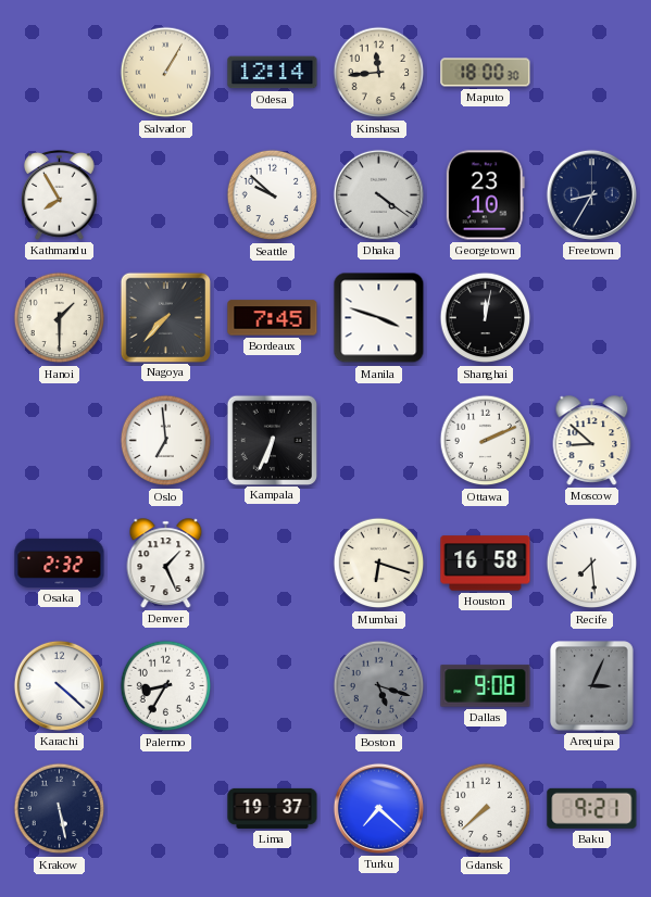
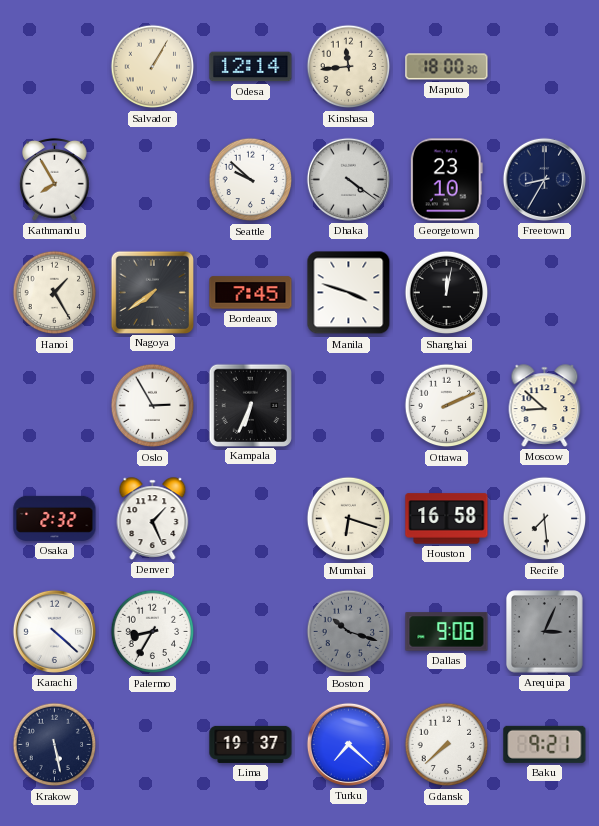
Hanoi: 1:30 -> 1:25 (55, 293)
Nagoya: 7:37 -> 7:39 (152, 292)
Oslo: 6:59 -> 2:55 (153, 406)
Boston: 5:18 -> 10:18 (349, 632)
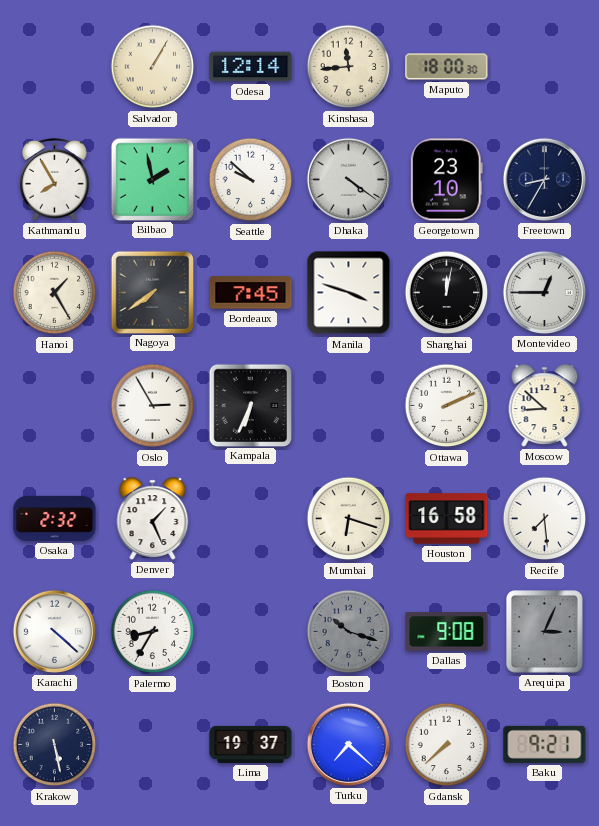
Bilbao: none -> 1:58 (152, 179)
Montevideo: none -> 12:45 (544, 292)
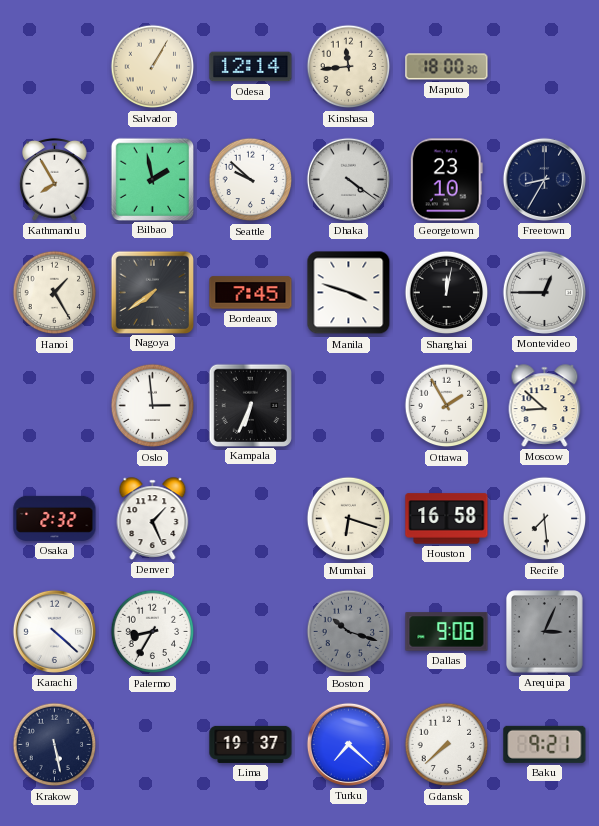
Oslo: 2:55 -> 2:59 (153, 406)
Ottawa: 2:11 -> 1:55 (447, 406)
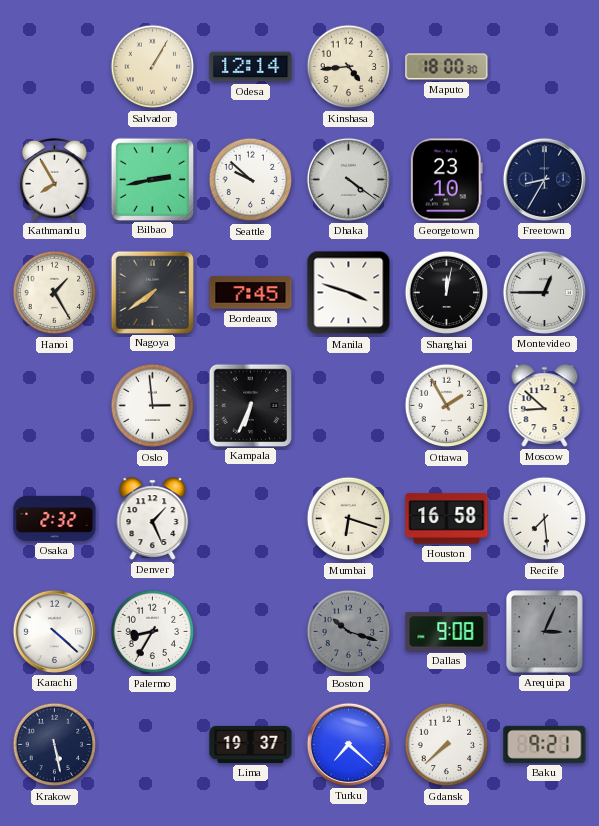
Kinshasa: 11:44 -> 4:44 (349, 67)
Bilbao: 1:58 -> 2:43 (152, 179)
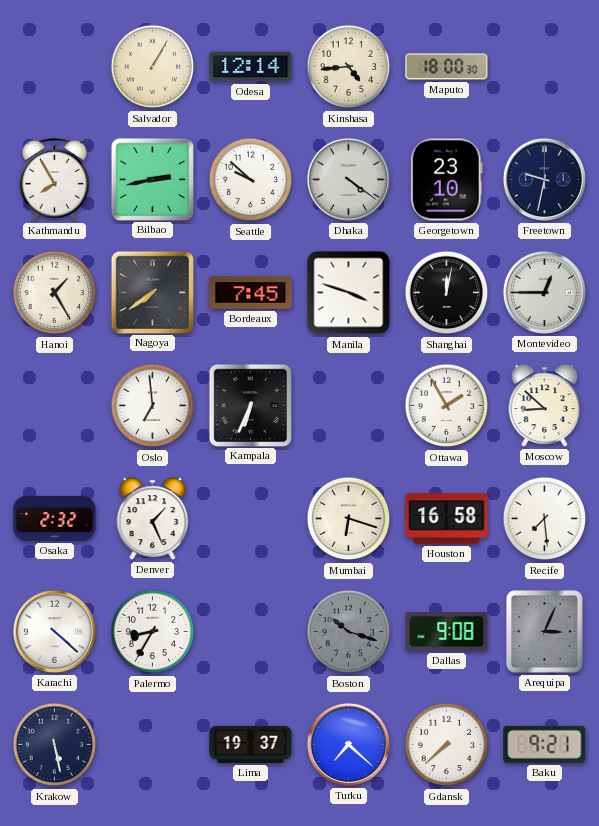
Freetown: 8:35 -> 9:32 (544, 179)
Oslo: 2:59 -> 6:59 (153, 406)
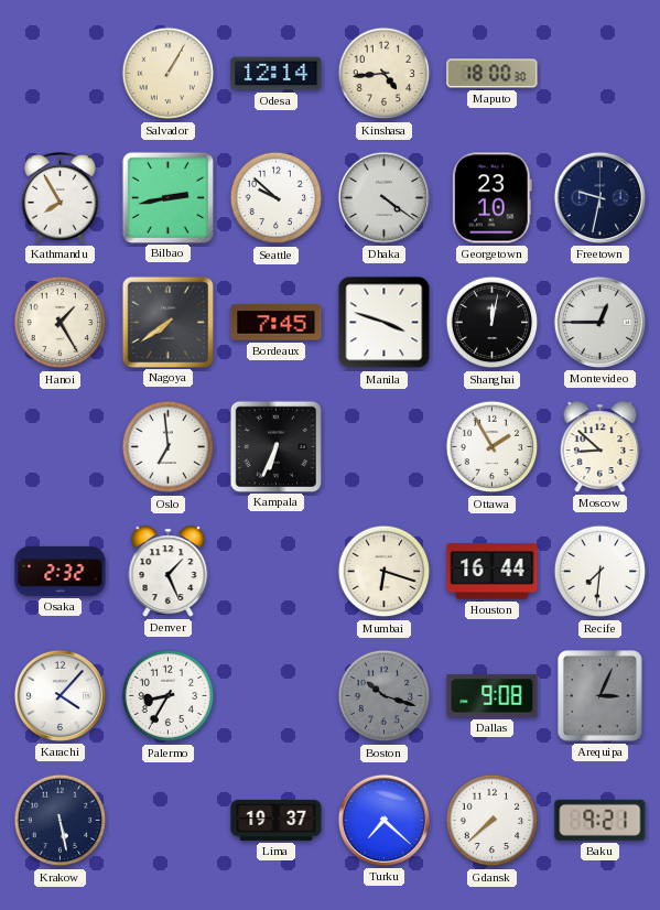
Houston: 16:58 -> 16:44 (493, 572)
Recife: 7:29 -> 7:31 (601, 572)
Karachi: 4:22 -> 4:07 (59, 695)
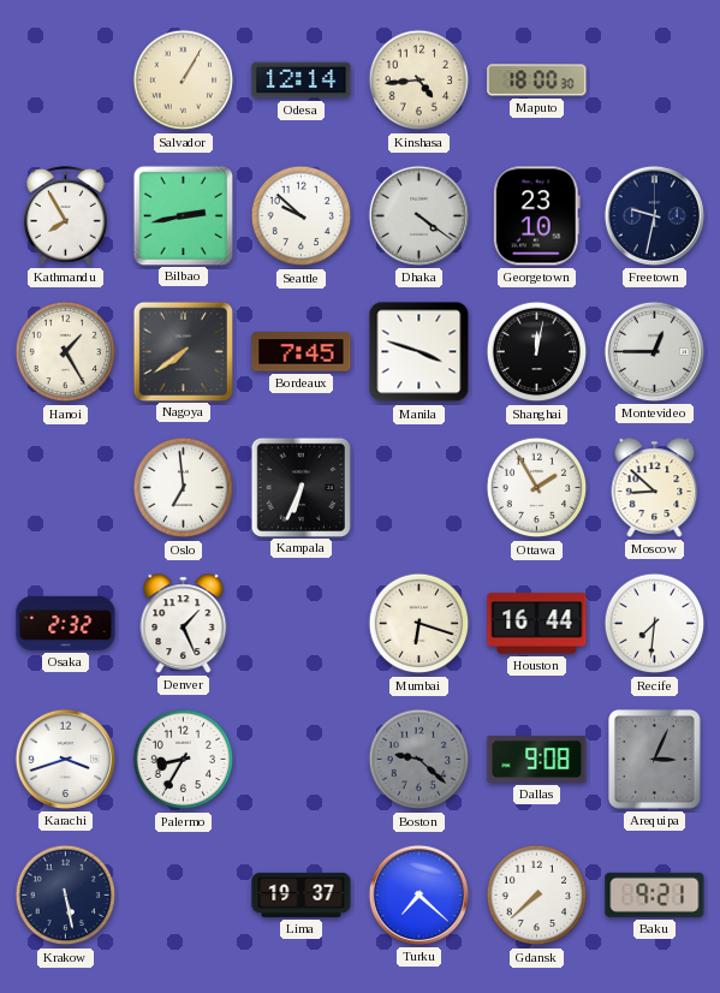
Karachi: 4:07 -> 3:42 (65, 759)
Boston: 10:18 -> 9:22 (419, 760)
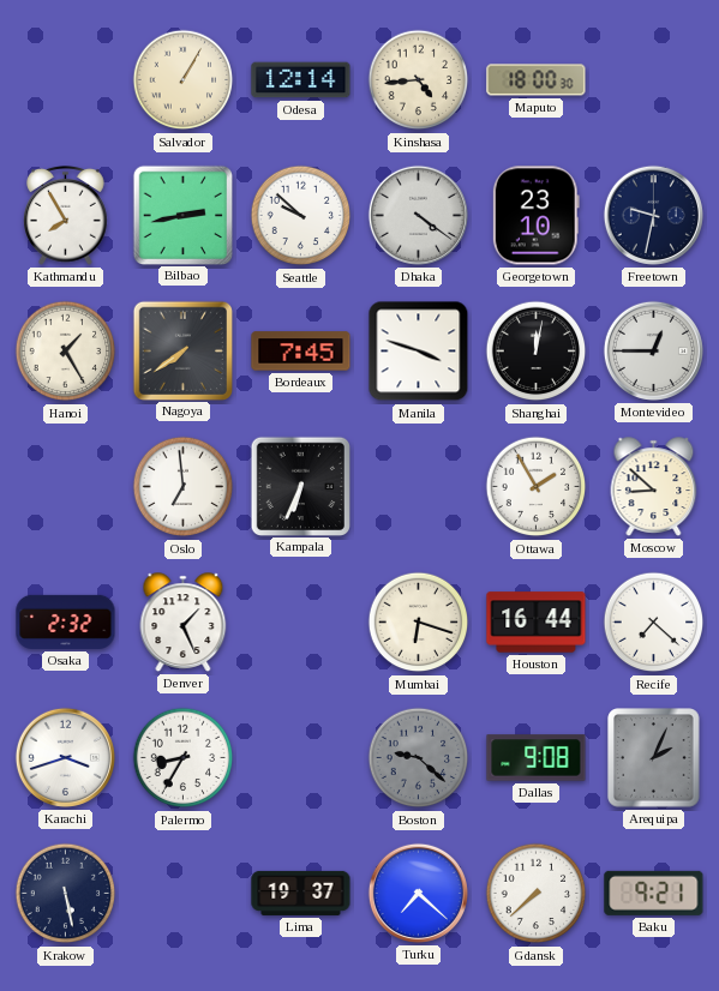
Recife: 7:31 -> 7:22 (654, 623)
Arequipa: 3:04 -> 2:04 (654, 758)
